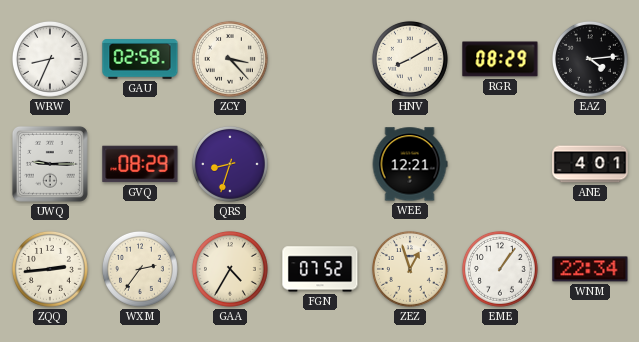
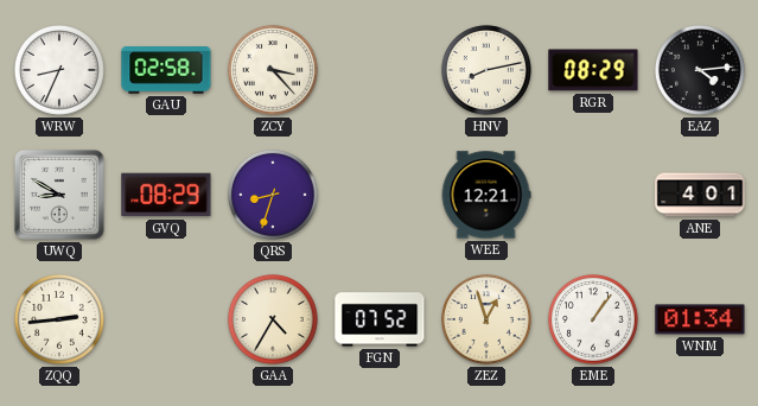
HNV: 8:10 -> 8:13 (486, 70)
UWQ: 9:15 -> 8:50 (59, 195)
WXM: 2:36 -> none (140, 269)
WNM: 22:34 -> 01:34 (700, 319)
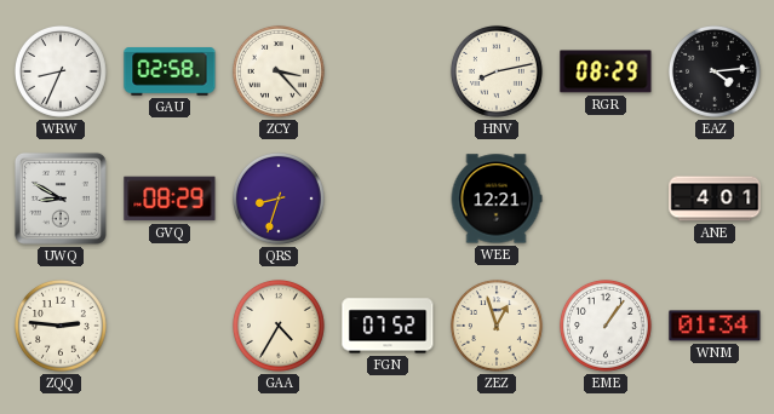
ZQQ: 2:44 -> 2:46 (61, 326)
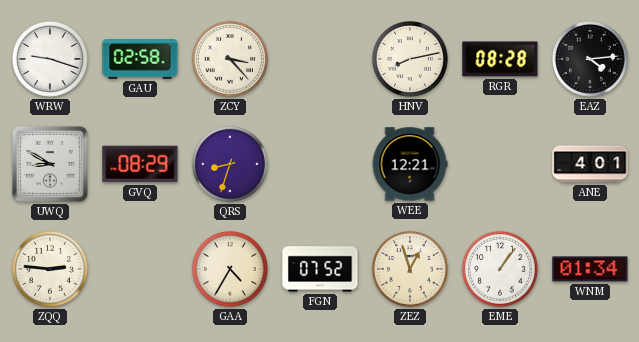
WRW: 8:34 -> 9:18 (50, 59)
RGR: 08:29 -> 08:28 (500, 59)
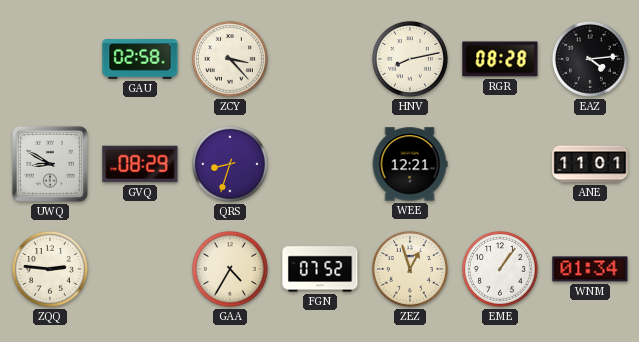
WRW: 9:18 -> none (50, 59)
ANE: 4:01 -> 11:01 (590, 164)
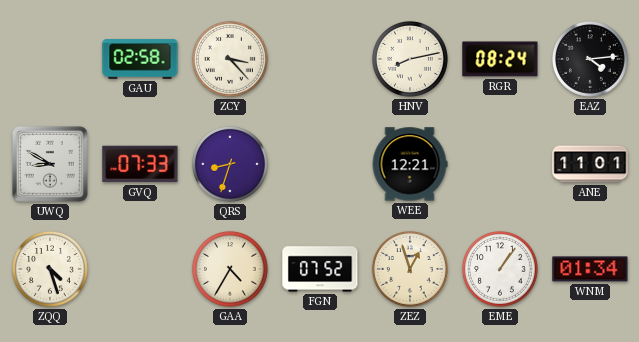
RGR: 08:28 -> 08:24 (500, 59)
GVQ: 08:29 -> 07:33 (140, 164)
ZQQ: 2:46 -> 4:27 (50, 269)
